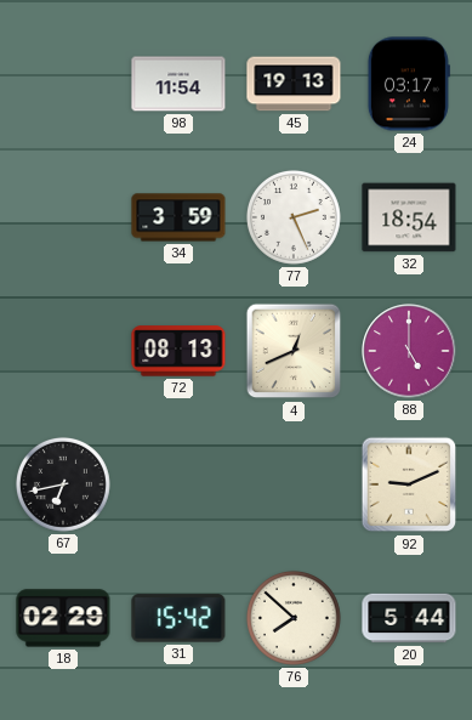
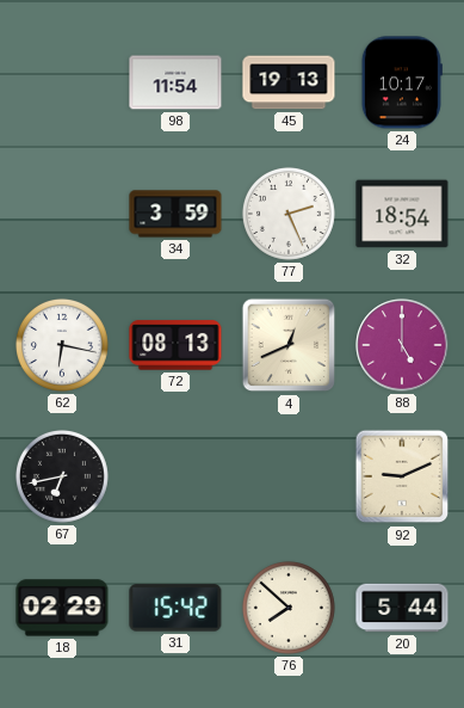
24: 03:17 -> 10:17 (402, 82)
62: none -> 6:17 (62, 345)
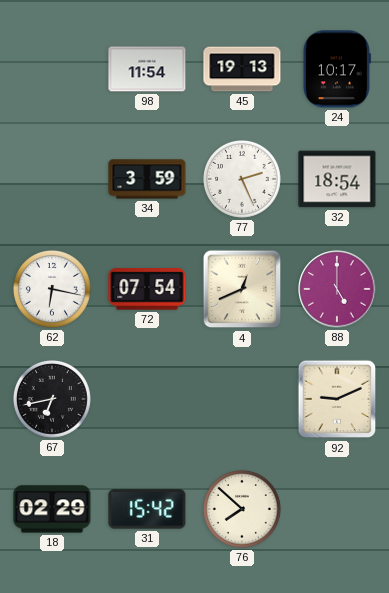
72: 08:13 -> 07:54 (147, 289)
20: 5:44 -> none (402, 608)
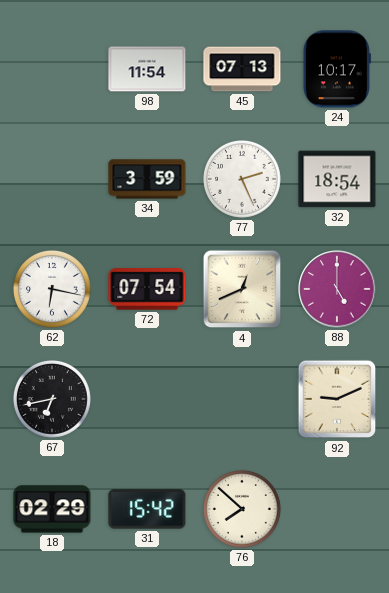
45: 19:13 -> 07:13 (242, 69)
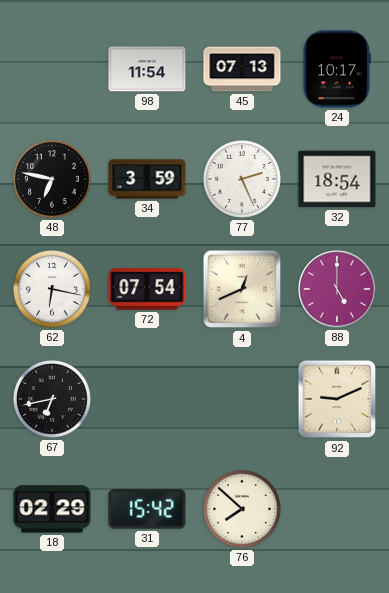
48: none -> 6:47 (52, 179)
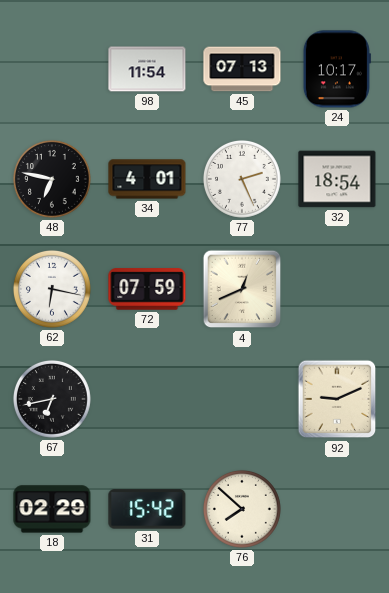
34: 3:59 -> 4:01 (147, 179)
72: 07:54 -> 07:59 (147, 289)
88: 5:00 -> none (337, 289)
